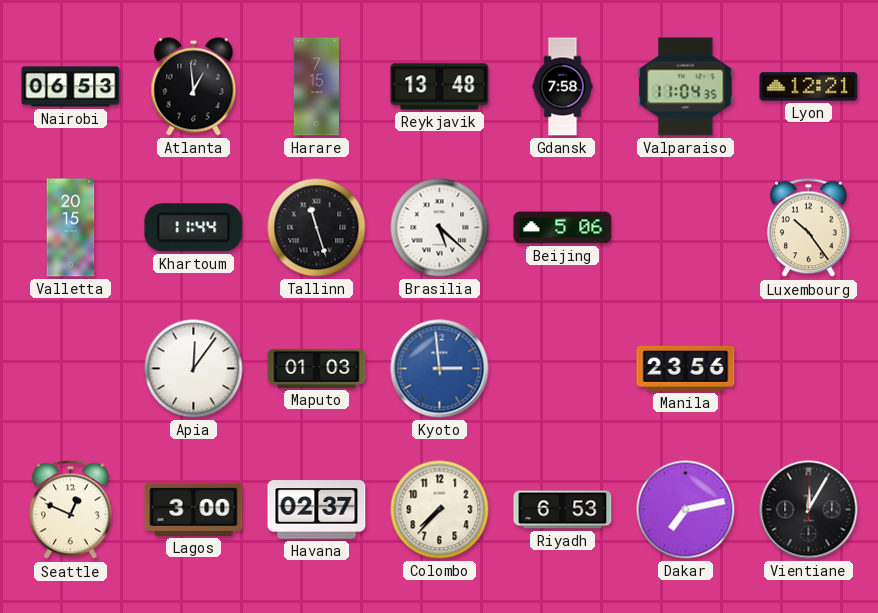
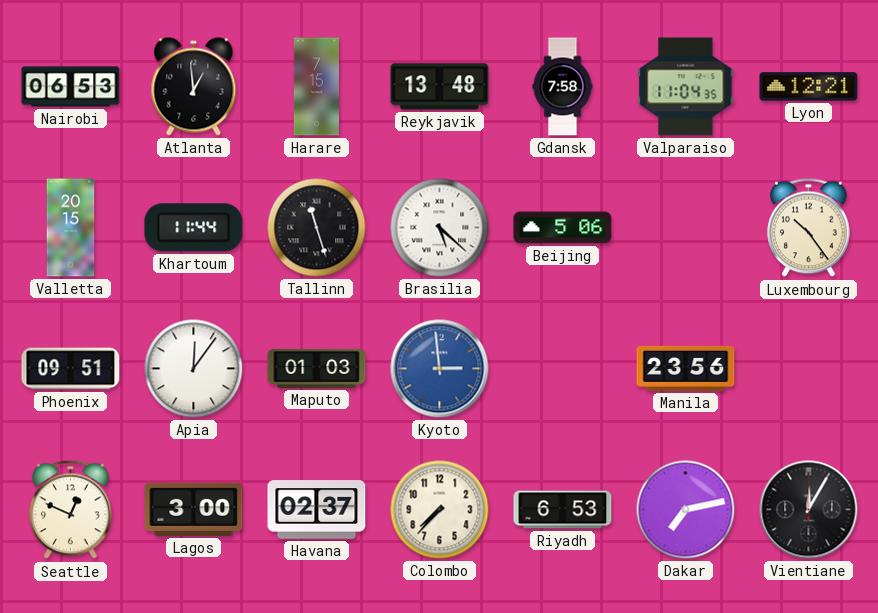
Phoenix: none -> 09:51 (71, 369)
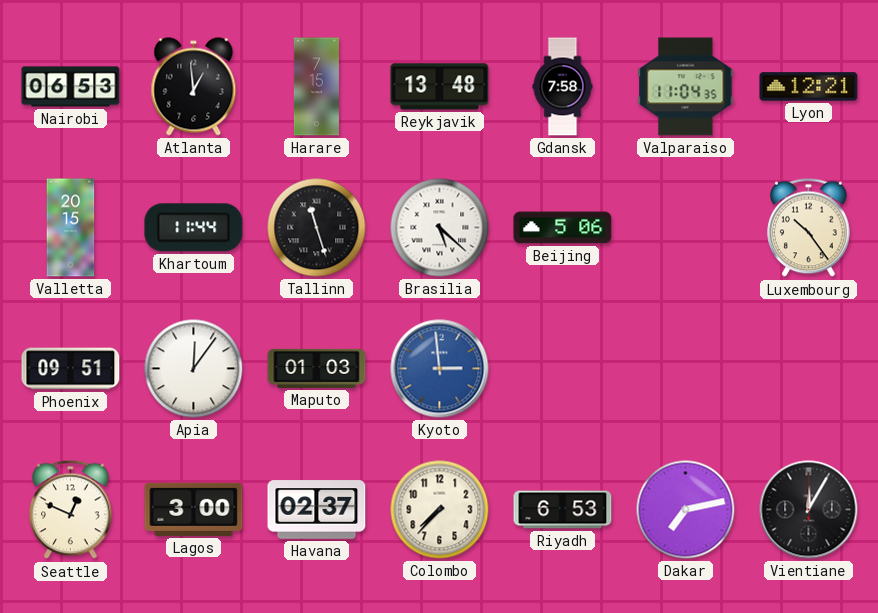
Manila: 23:56 -> none (686, 368)
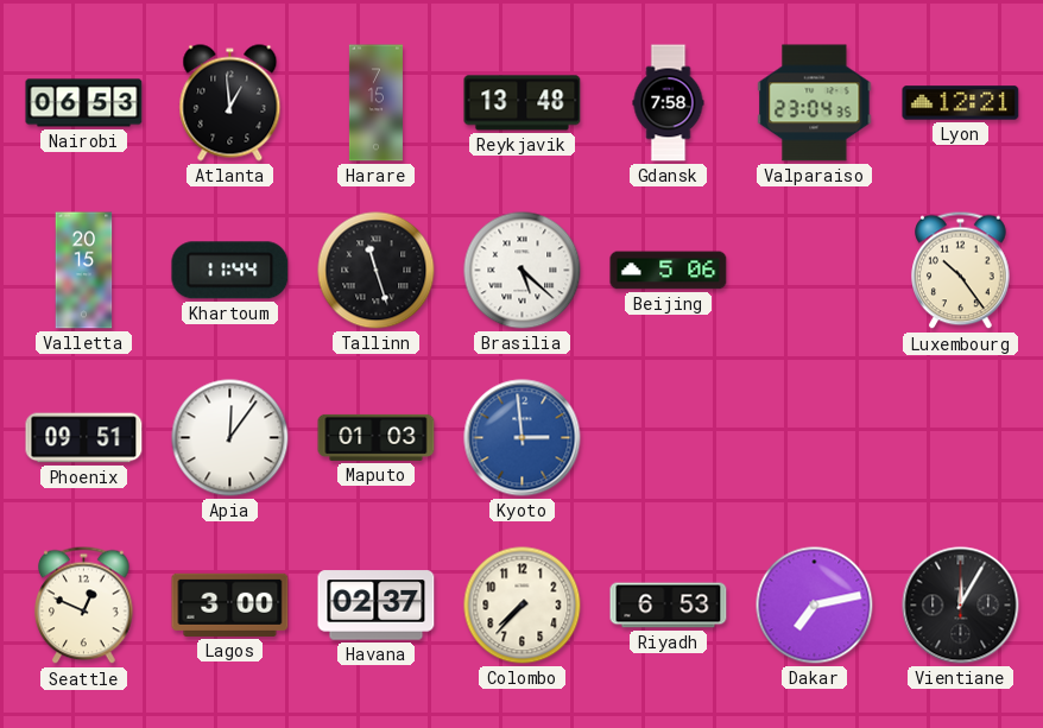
Valparaiso: 11:04 -> 23:04 (815, 103)
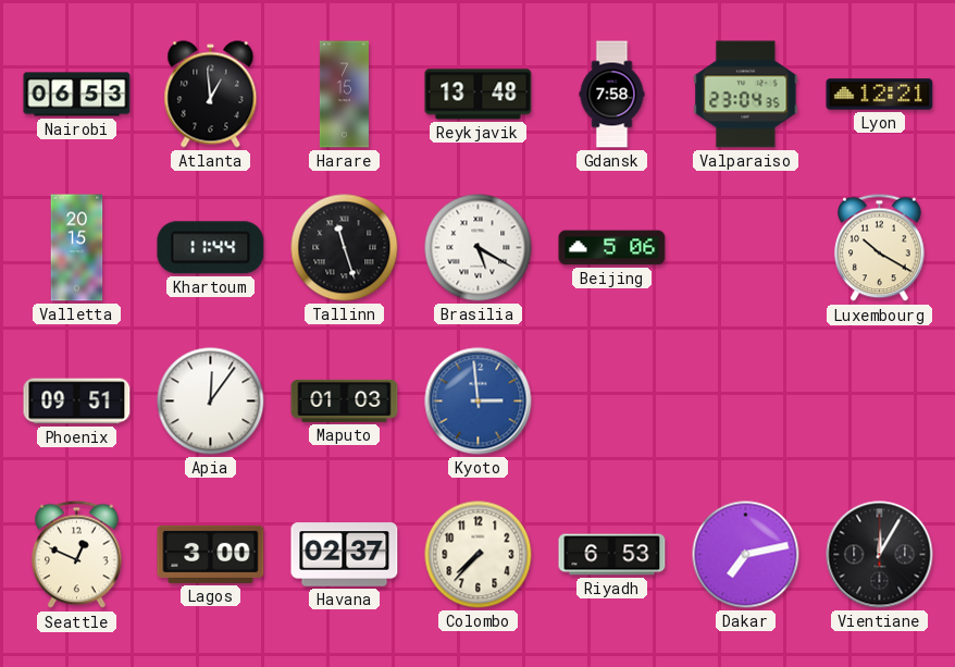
Brasilia: 5:22 -> 5:20 (479, 248)
Luxembourg: 10:24 -> 10:20 (880, 248)
